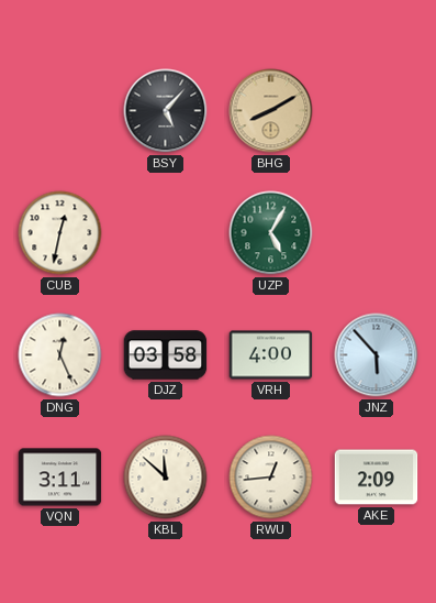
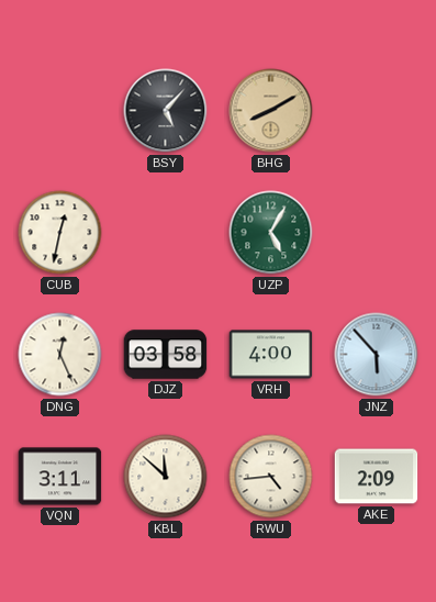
RWU: 12:44 -> 4:44 (271, 477)
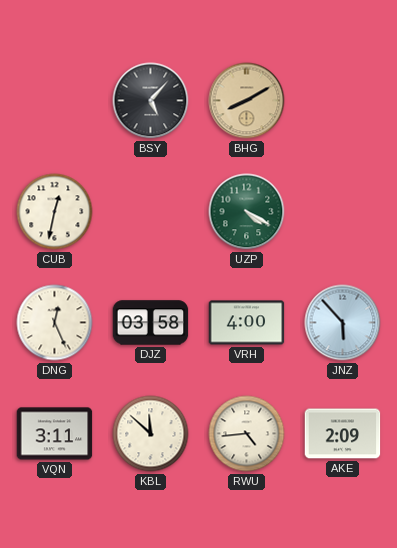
UZP: 5:05 -> 4:20 (247, 212)
